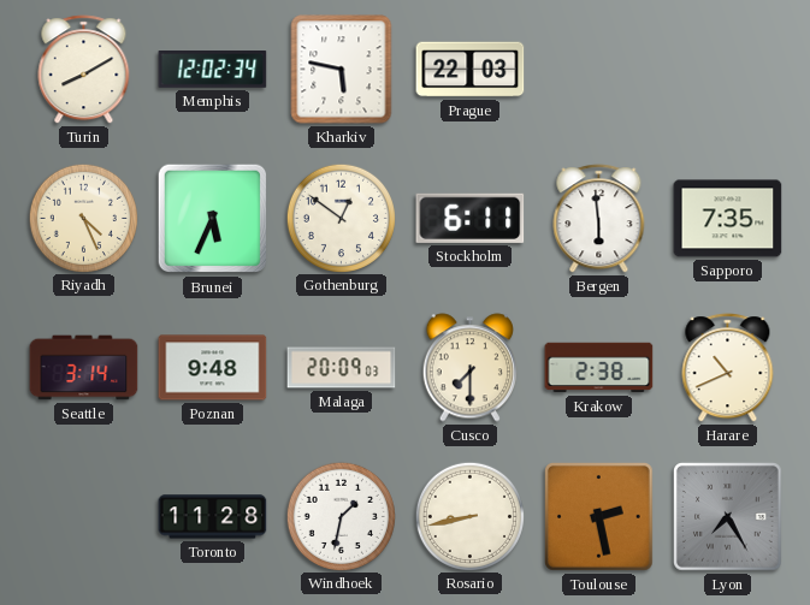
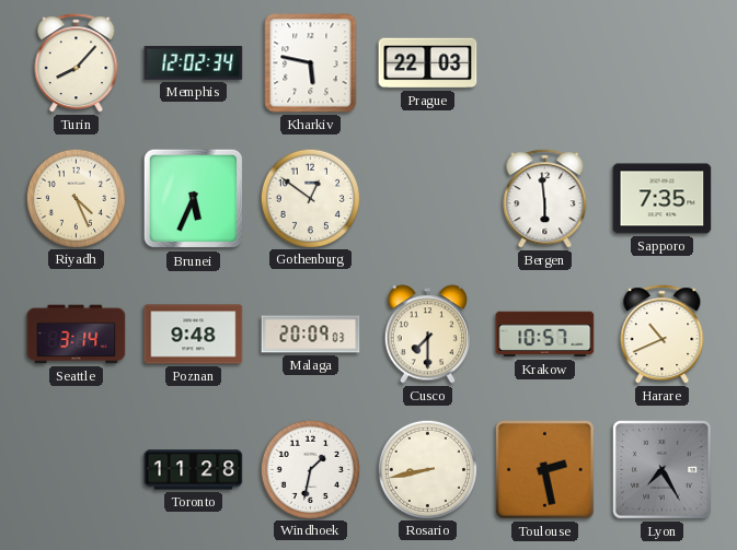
Turin: 8:10 -> 8:07 (77, 63)
Stockholm: 6:11 -> none (471, 218)
Krakow: 2:38 -> 10:57 (545, 335)
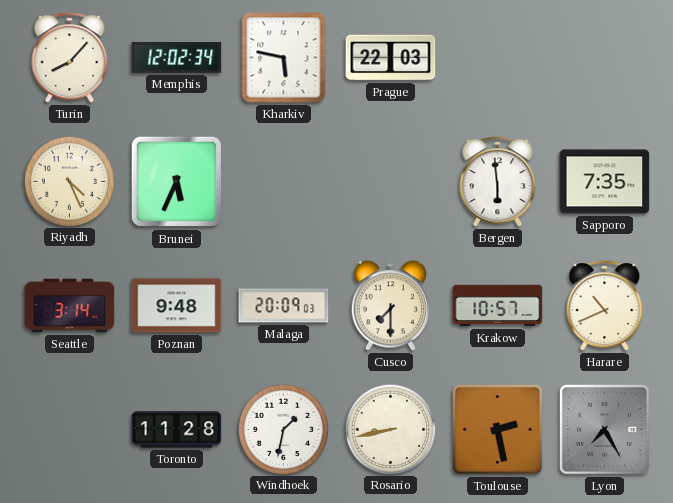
Gothenburg: 12:51 -> none (310, 198)
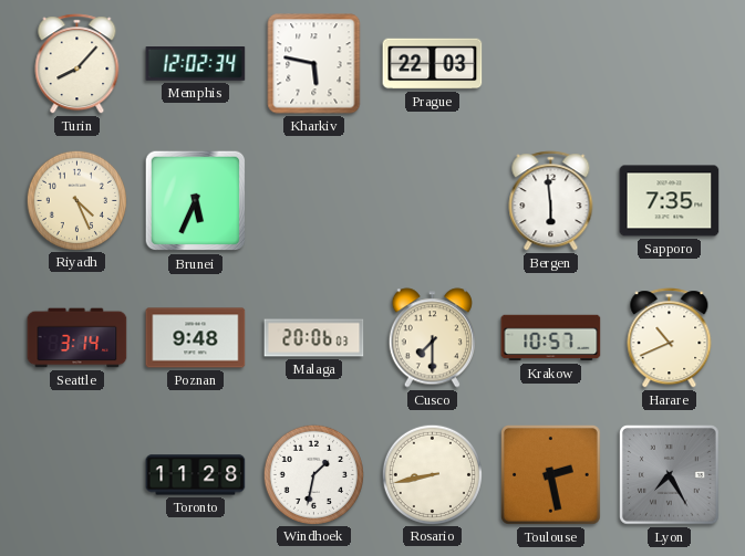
Malaga: 20:09 -> 20:06 (314, 338)
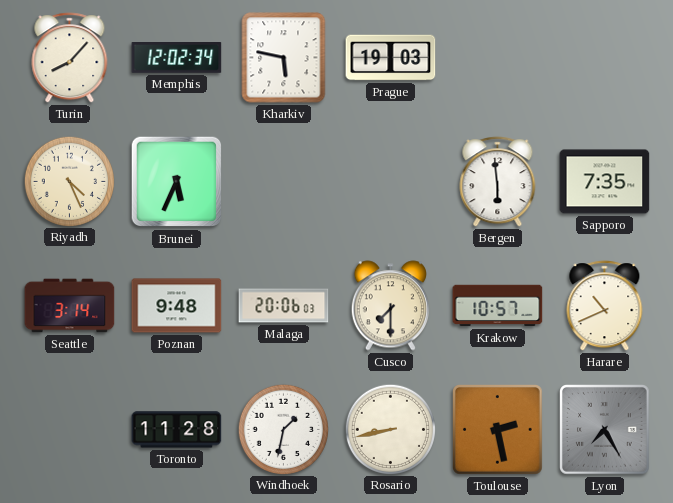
Prague: 22:03 -> 19:03 (391, 58)
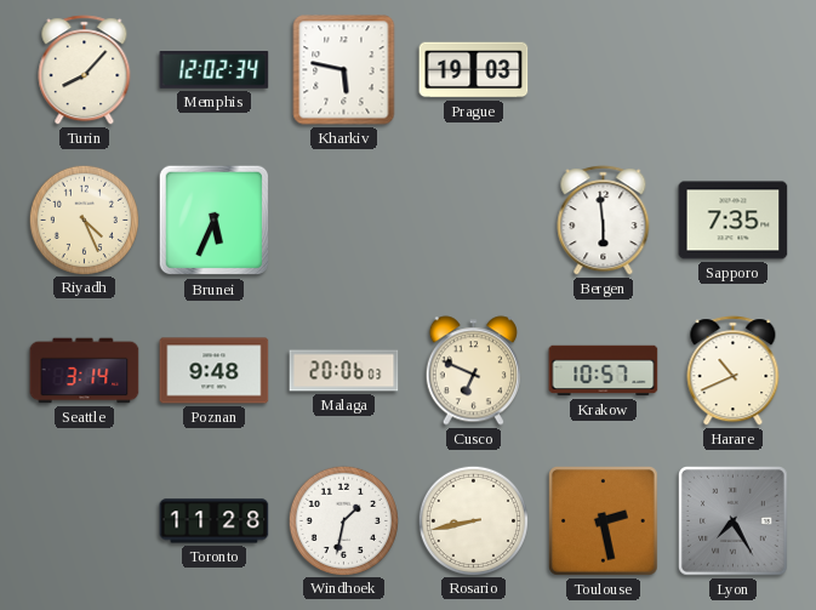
Cusco: 7:30 -> 6:49 (473, 371)
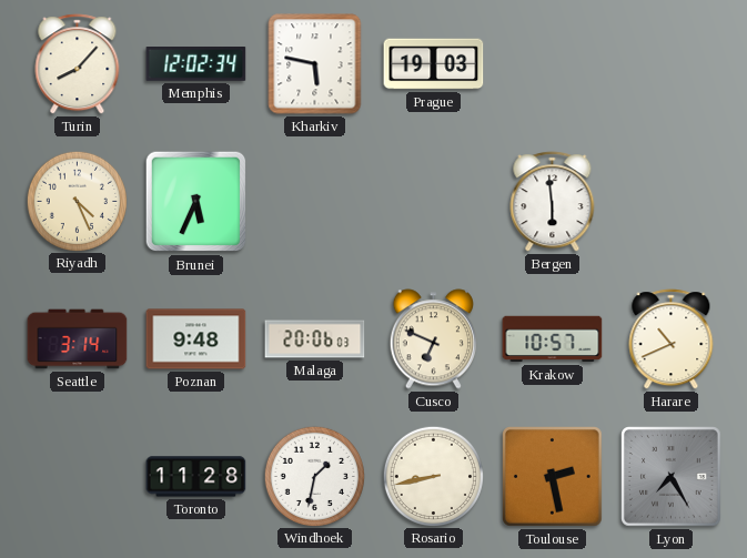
Sapporo: 7:35 -> none (734, 221)
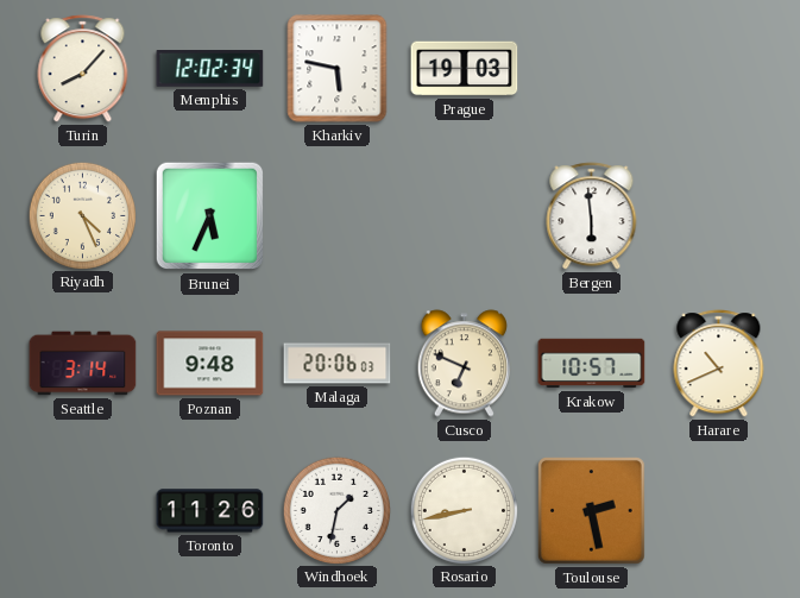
Toronto: 11:28 -> 11:26 (210, 511)
Lyon: 7:25 -> none (672, 477)
